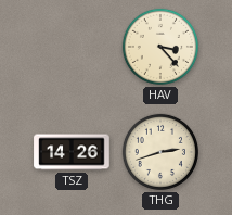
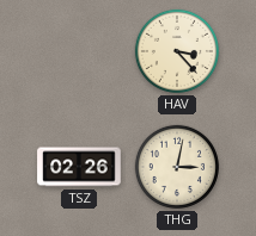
TSZ: 14:26 -> 02:26 (79, 167)
THG: 2:42 -> 3:02 (177, 167)
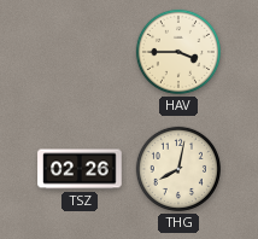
HAV: 3:23 -> 3:45 (178, 52)
THG: 3:02 -> 8:02 (178, 169)
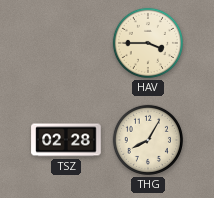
TSZ: 02:26 -> 02:28 (66, 140)
THG: 8:02 -> 8:05 (148, 140)
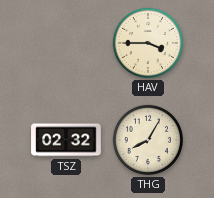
TSZ: 02:28 -> 02:32 (66, 140)
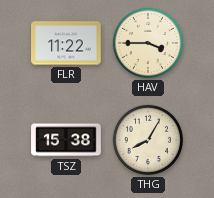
FLR: none -> 11:22 (66, 43)
TSZ: 02:32 -> 15:38 (66, 140)
